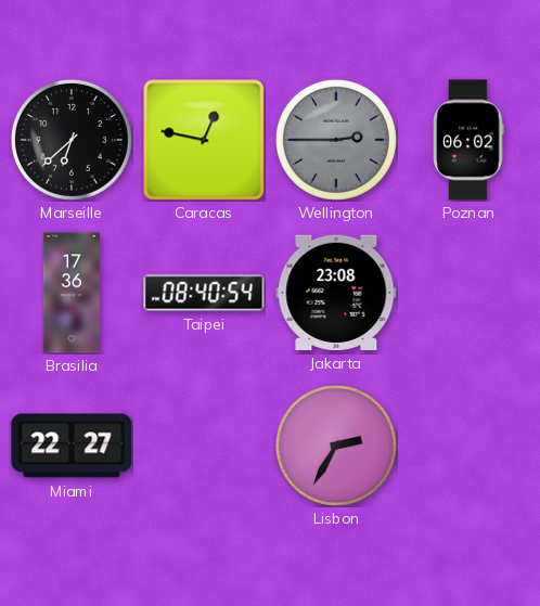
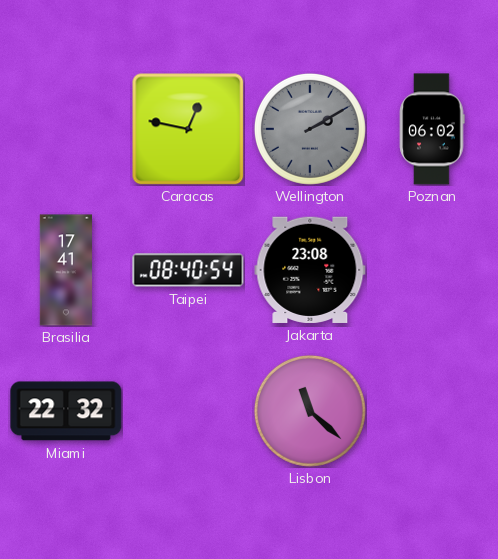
Marseille: 6:38 -> none (72, 140)
Wellington: 2:45 -> 2:10 (310, 129)
Brasilia: 17:36 -> 17:41 (65, 270)
Miami: 22:27 -> 22:32 (66, 411)
Lisbon: 2:35 -> 11:22 (310, 411)
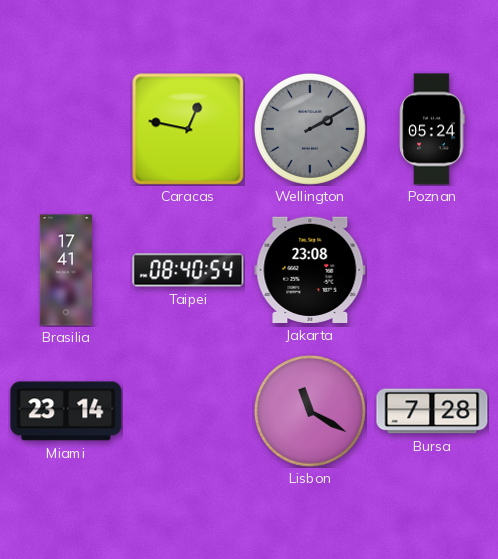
Poznan: 06:02 -> 05:24 (432, 129)
Miami: 22:32 -> 23:14 (66, 411)
Lisbon: 11:22 -> 11:20 (310, 411)
Bursa: none -> 7:28 (432, 411)
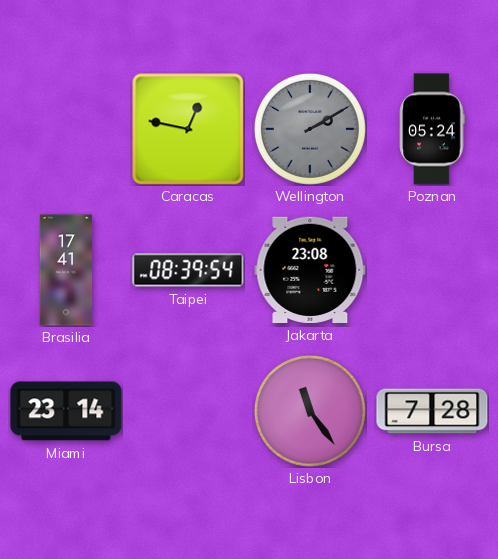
Taipei: 08:40 -> 08:39 (188, 270)
Lisbon: 11:20 -> 11:24 (310, 411)
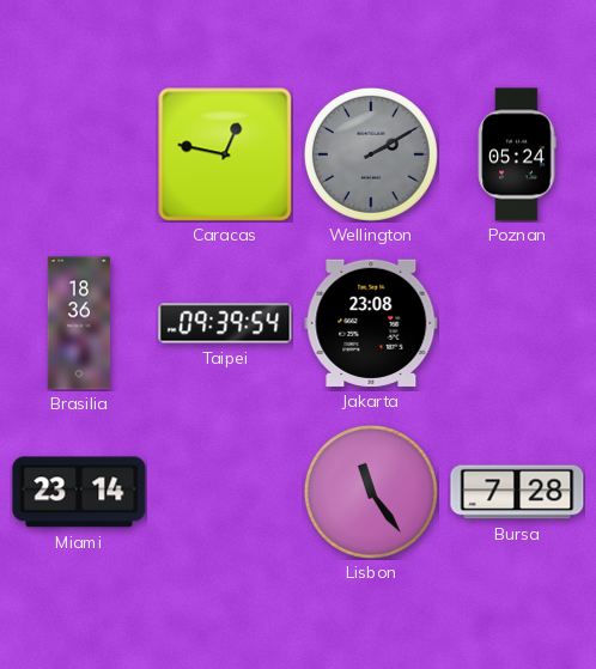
Brasilia: 17:41 -> 18:36 (78, 323)
Taipei: 08:39 -> 09:39 (225, 323)
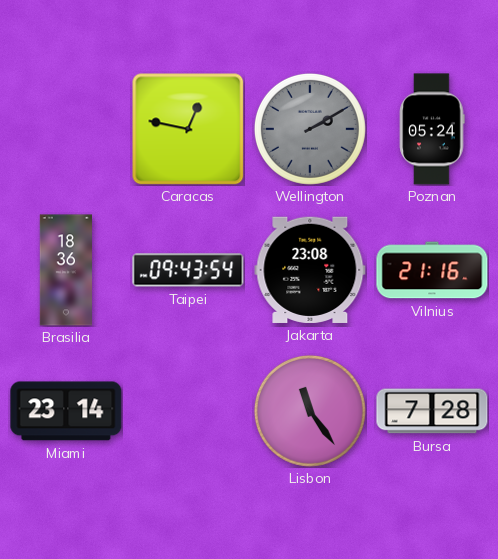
Taipei: 09:39 -> 09:43 (188, 270)
Vilnius: none -> 21:16 (432, 270)
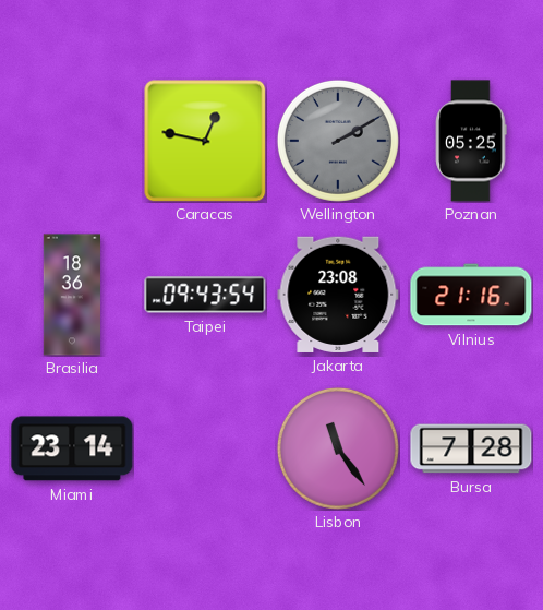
Poznan: 05:24 -> 05:25 (471, 141)
